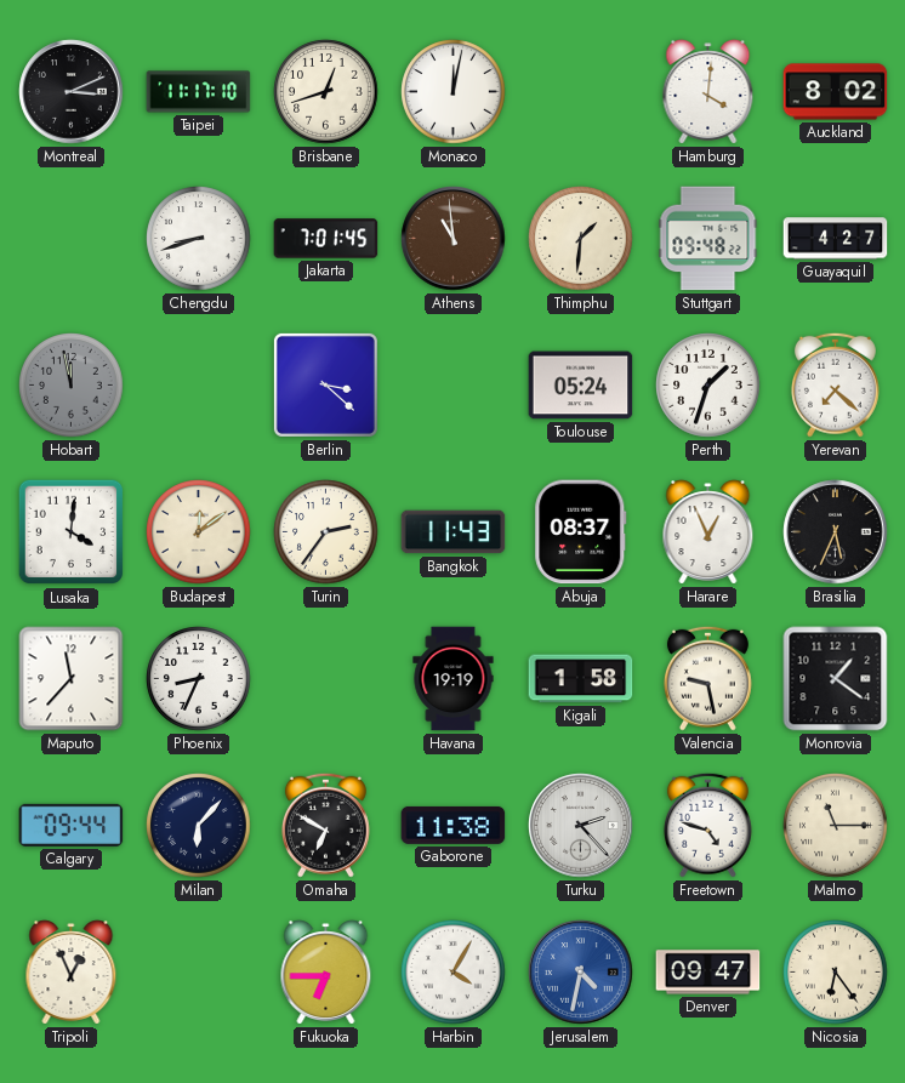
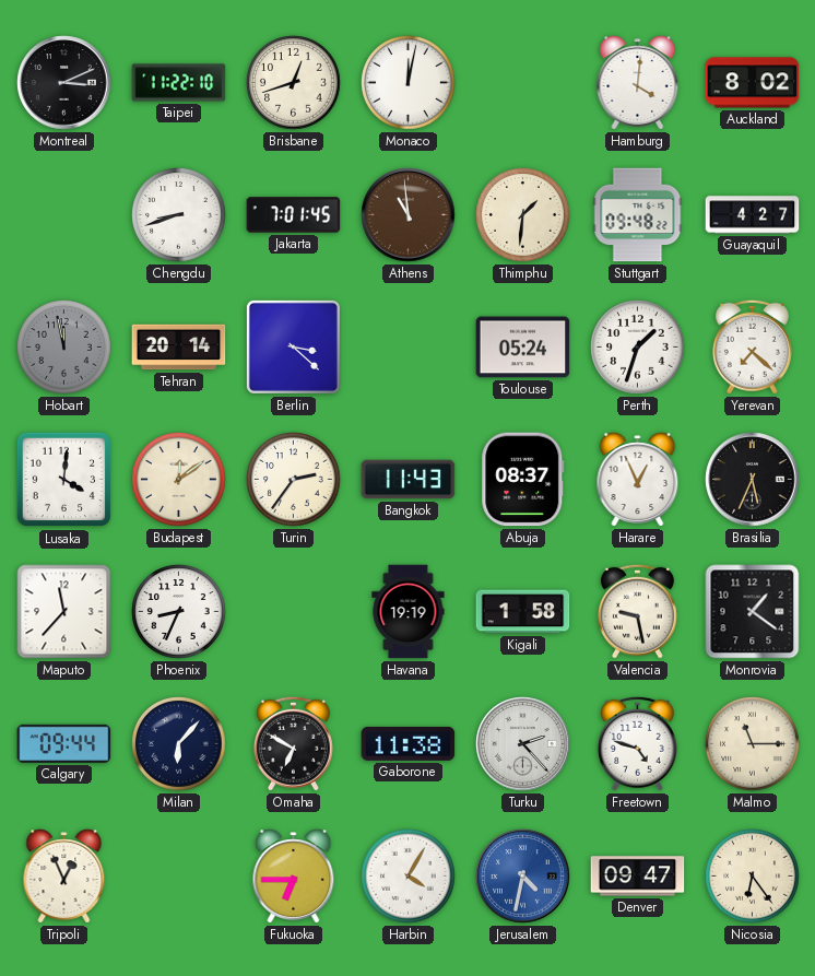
Taipei: 11:17 -> 11:22 (179, 83)
Tehran: none -> 20:14 (179, 348)
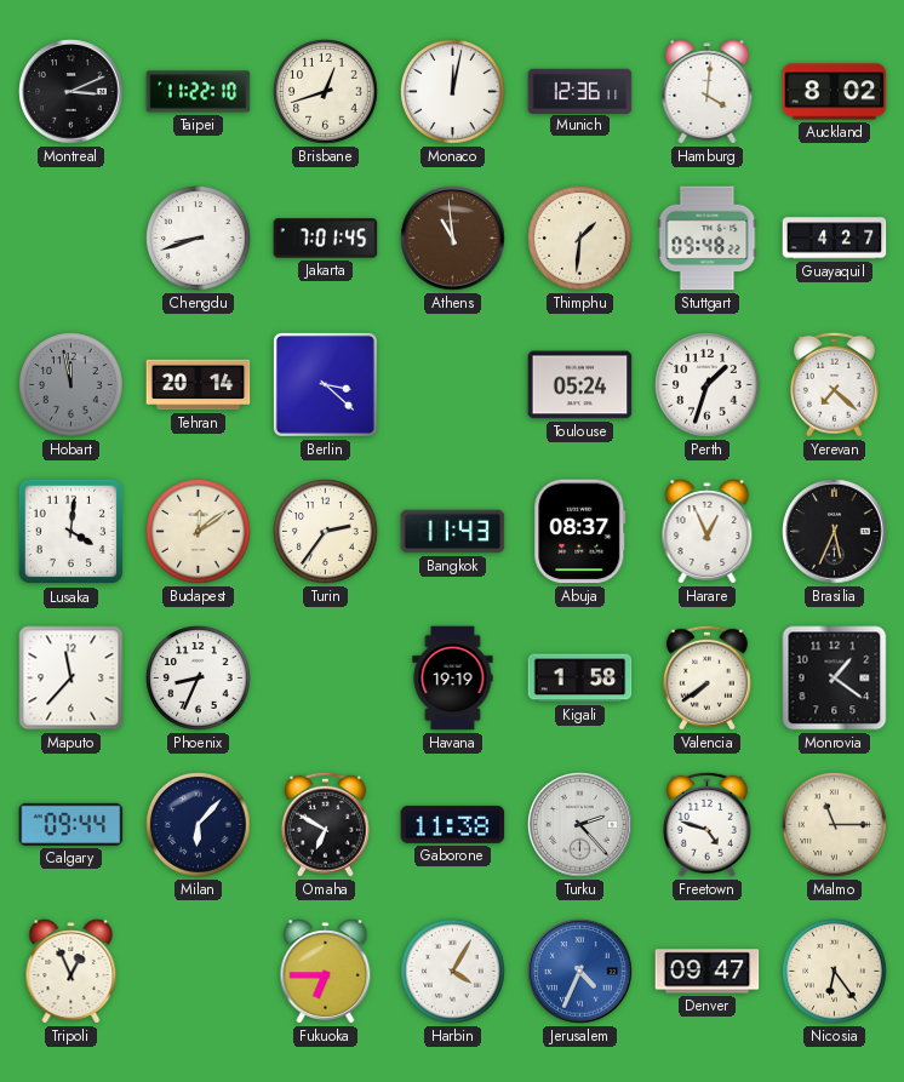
Munich: none -> 12:36 (580, 91)
Valencia: 9:28 -> 7:39 (706, 677)
Jerusalem: 4:32 -> 4:34 (580, 972)
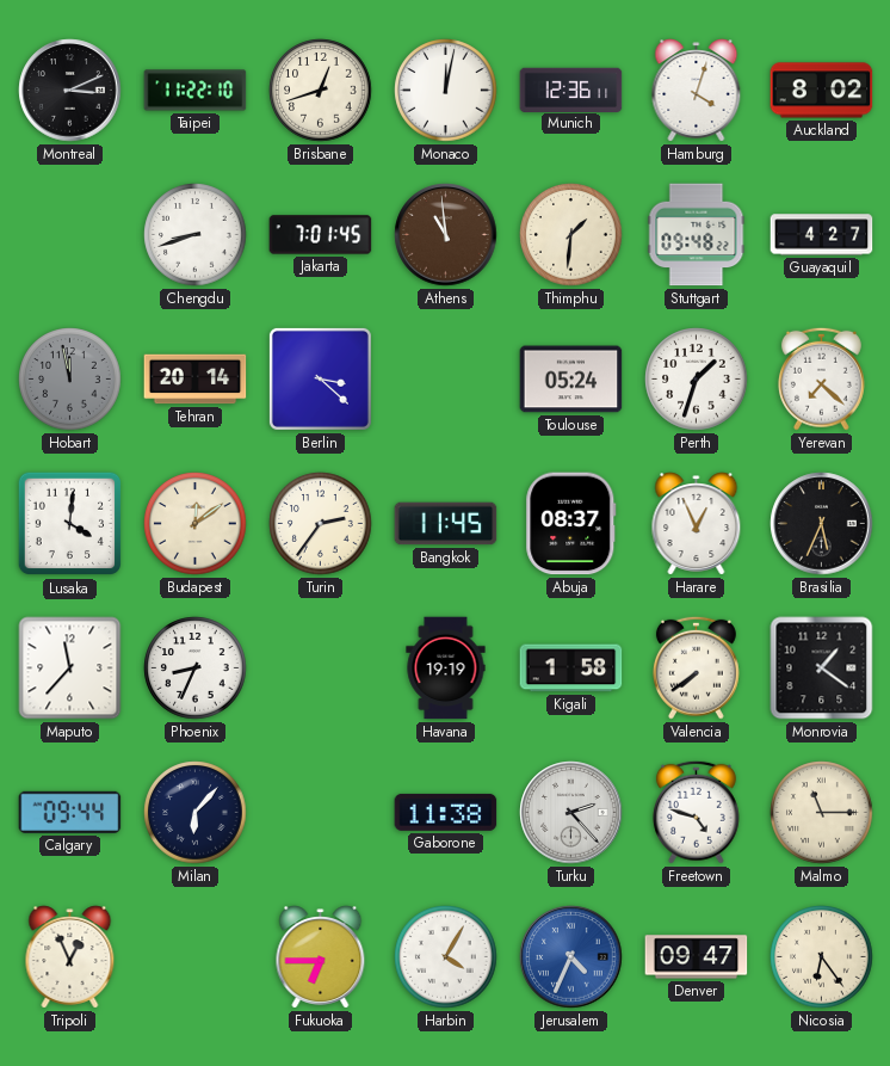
Hamburg: 4:01 -> 4:03 (697, 91)
Bangkok: 11:43 -> 11:45 (446, 524)
Omaha: 6:50 -> none (325, 824)
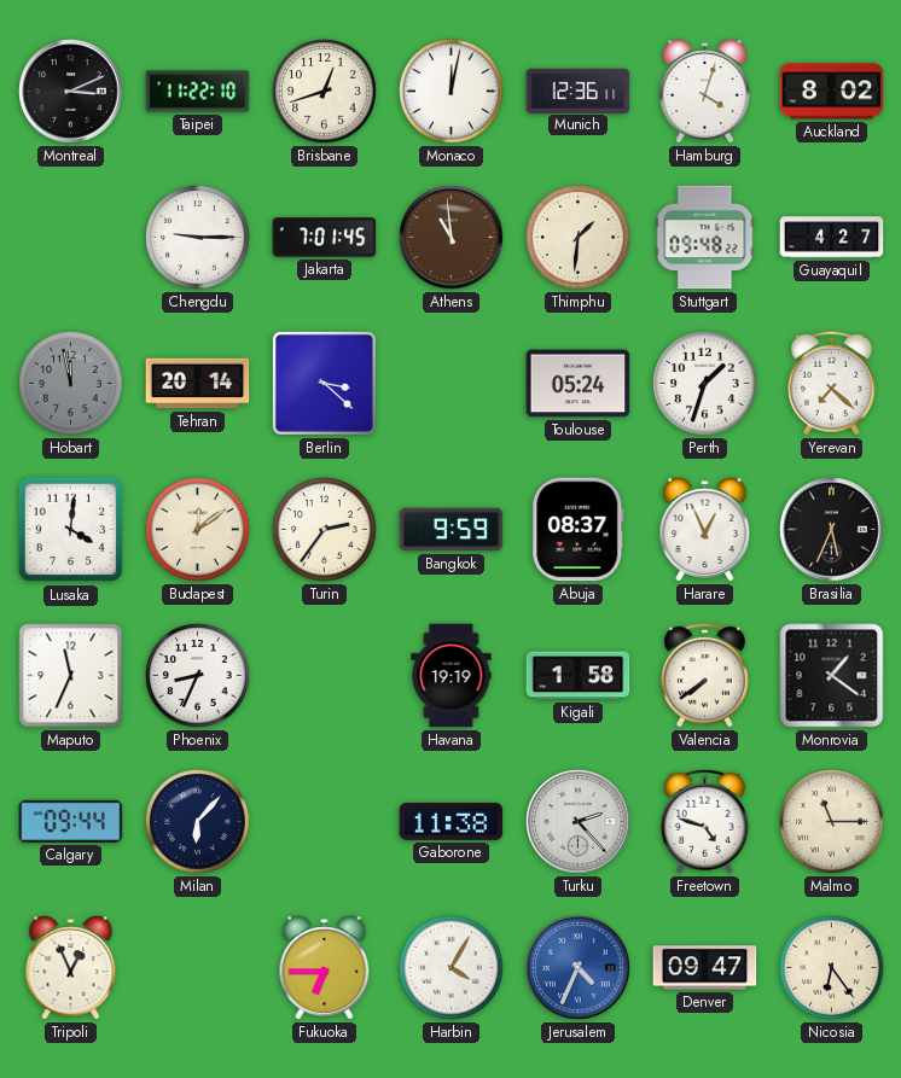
Chengdu: 8:42 -> 9:15 (198, 238)
Bangkok: 11:45 -> 9:59 (452, 530)
Maputo: 11:37 -> 11:34 (71, 676)
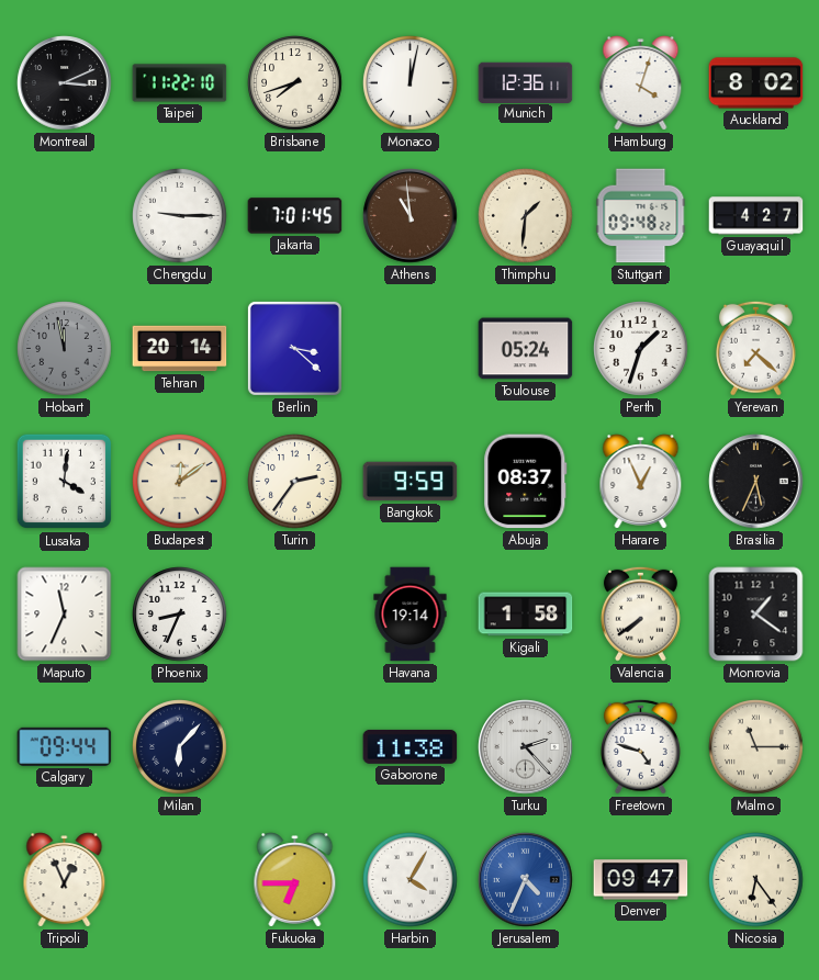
Brisbane: 12:42 -> 7:42 (295, 83)
Havana: 19:19 -> 19:14 (411, 615)
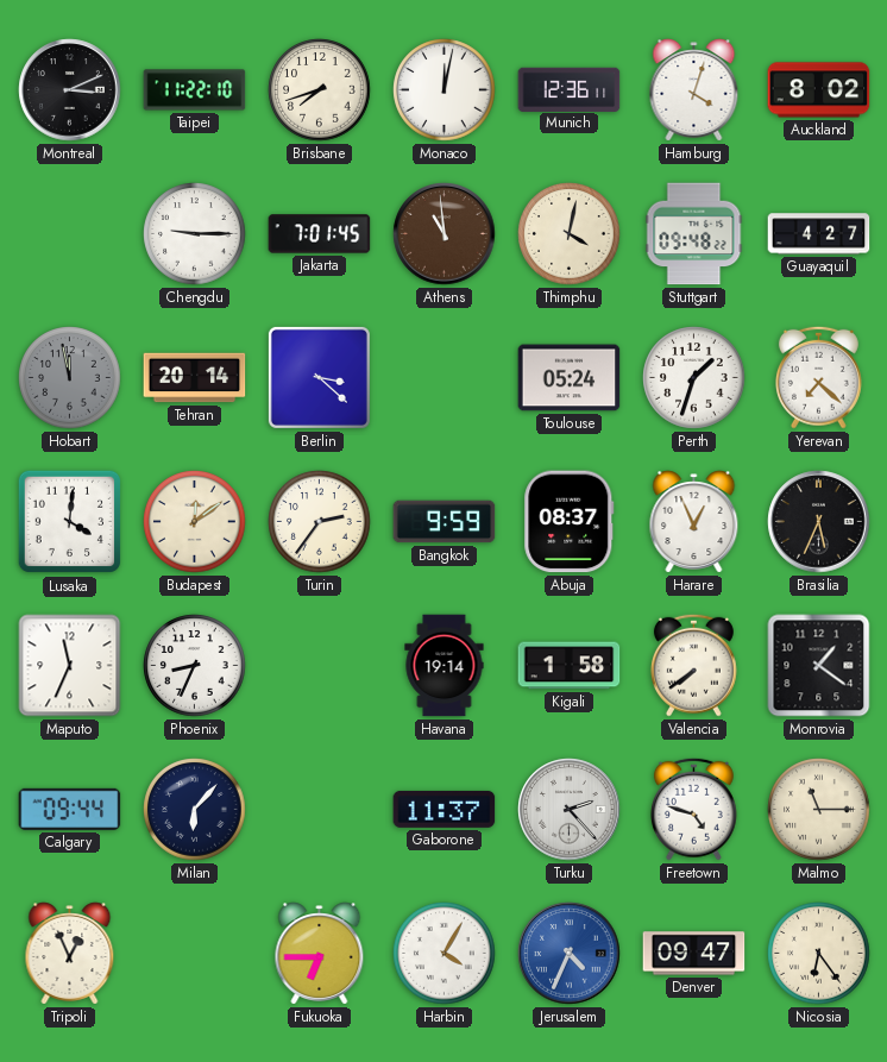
Thimphu: 1:31 -> 4:02 (570, 234)
Gaborone: 11:38 -> 11:37 (445, 809)
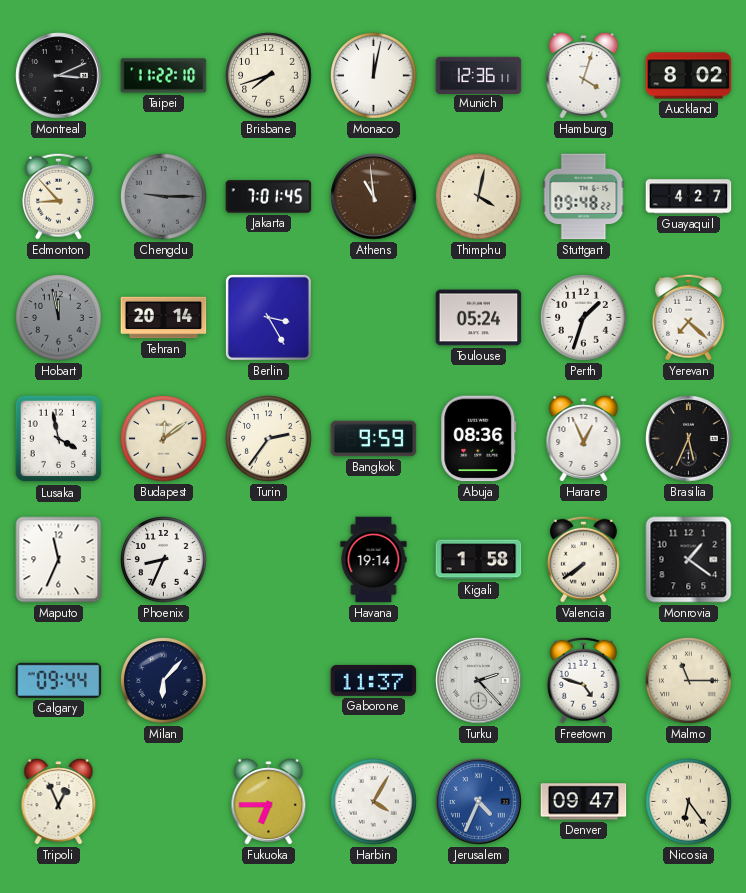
Edmonton: none -> 8:53 (58, 196)
Chengdu dial: white -> grey (164, 197)
Berlin: 3:22 -> 3:25 (268, 317)
Lusaka: 4:01 -> 3:58 (59, 439)
Abuja: 08:37 -> 08:36 (479, 439)
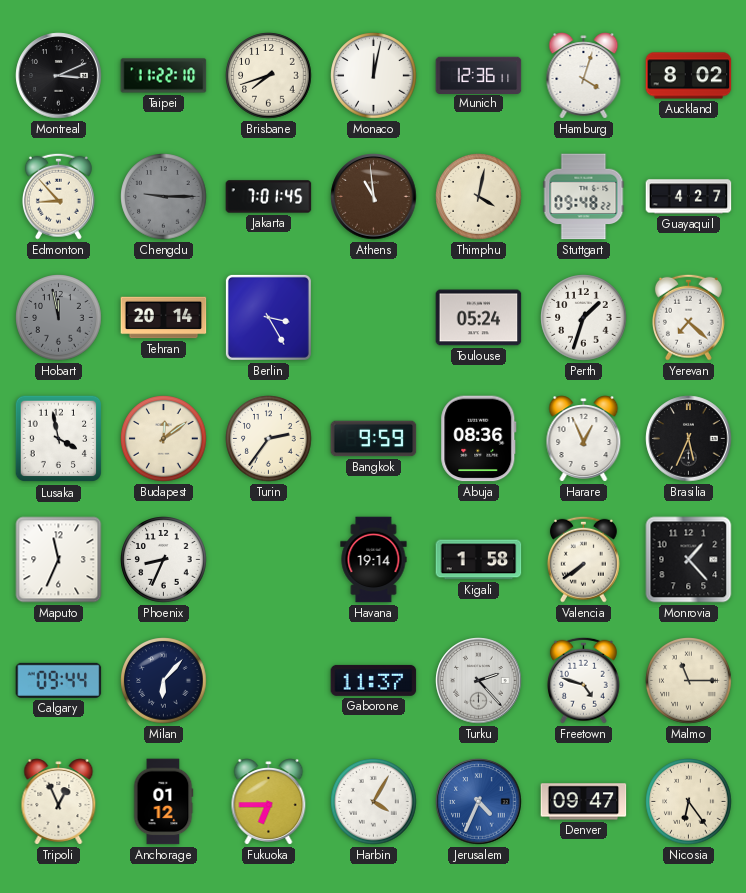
Monrovia: 1:21 -> 1:23 (689, 560)
Anchorage: none -> 01:12 (163, 802)
